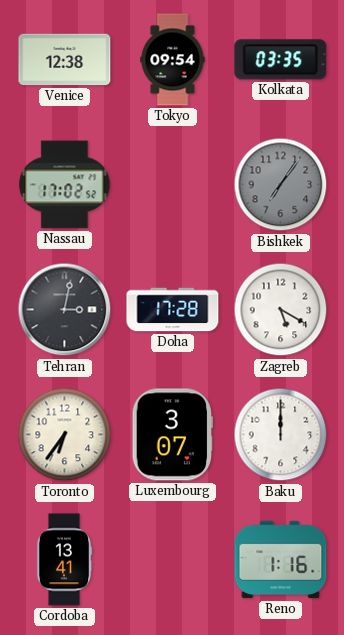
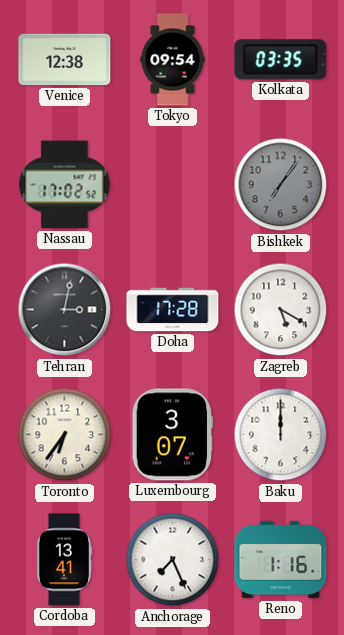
Anchorage: none -> 7:26 (173, 560)
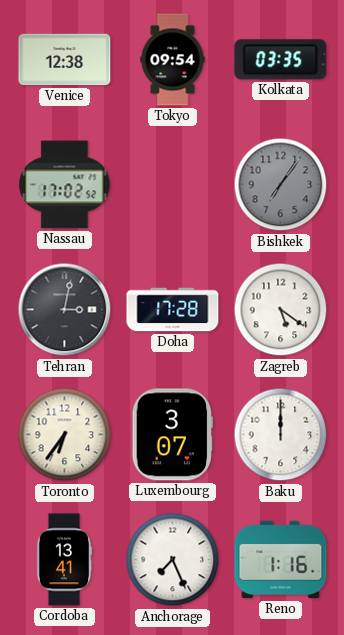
Zagreb: 5:20 -> 5:21 (281, 310)
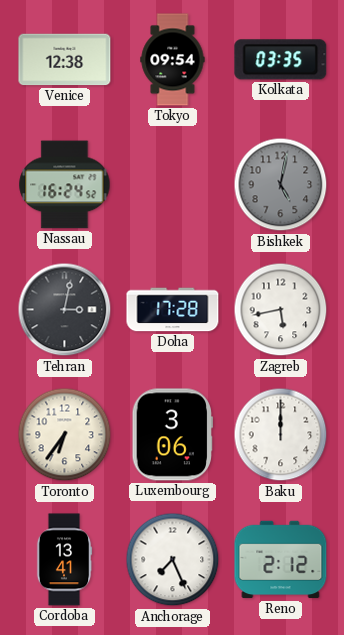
Nassau: 17:02 -> 16:24 (65, 185)
Bishkek: 7:06 -> 5:02 (281, 185)
Zagreb: 5:21 -> 5:43 (281, 310)
Luxembourg: 3:07 -> 3:06 (172, 435)
Reno: 1:16 -> 2:12 (281, 560)
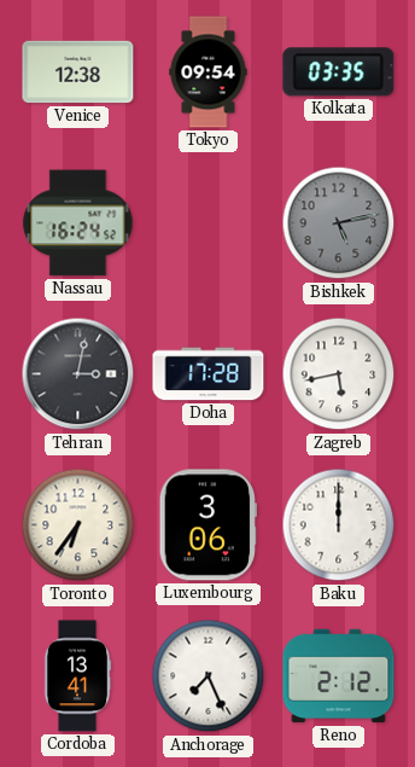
Bishkek: 5:02 -> 5:13 (339, 223)
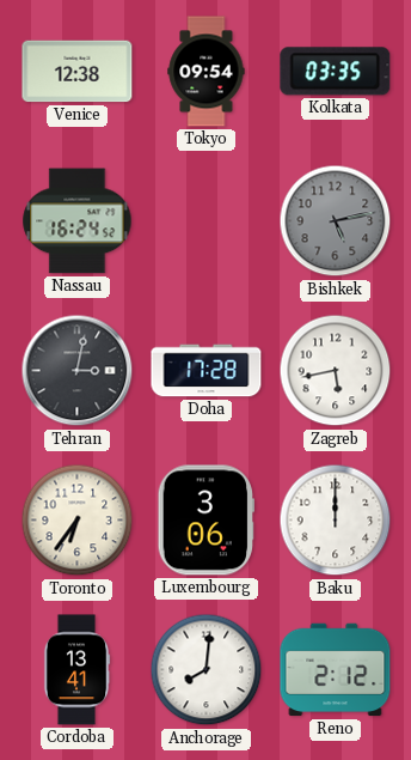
Anchorage: 7:26 -> 8:01 (207, 670)
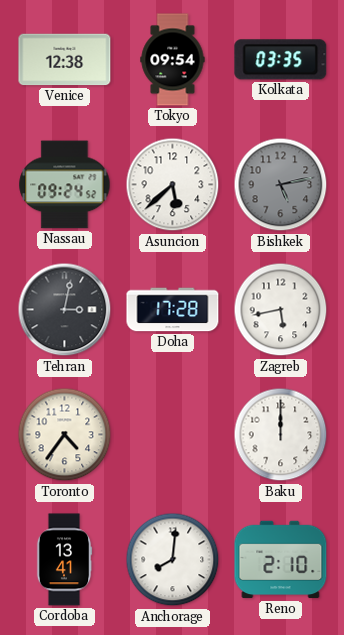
Nassau: 16:24 -> 09:24 (65, 185)
Asuncion: none -> 5:38 (173, 185)
Toronto: 6:36 -> 4:36 (65, 435)
Luxembourg: 3:06 -> none (205, 521)
Reno: 2:12 -> 2:10 (281, 560)
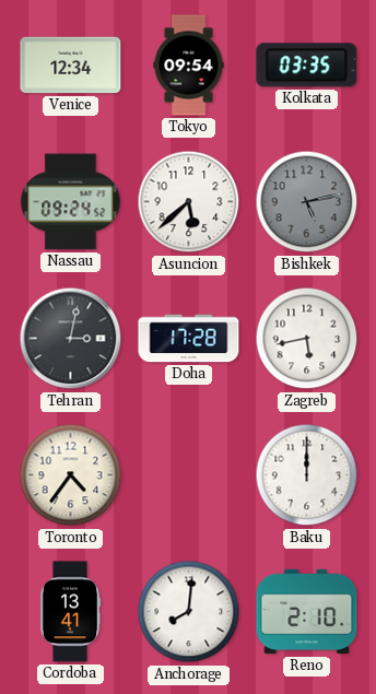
Venice: 12:38 -> 12:34 (71, 66)
